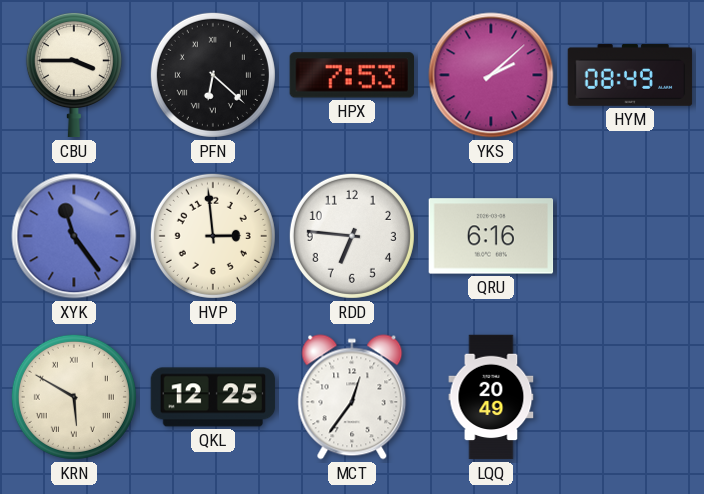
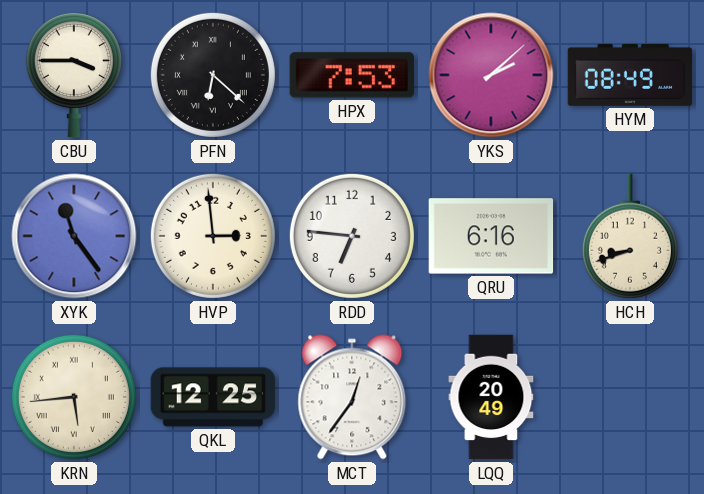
HCH: none -> 8:42 (630, 236)
KRN: 5:50 -> 5:44 (74, 397)
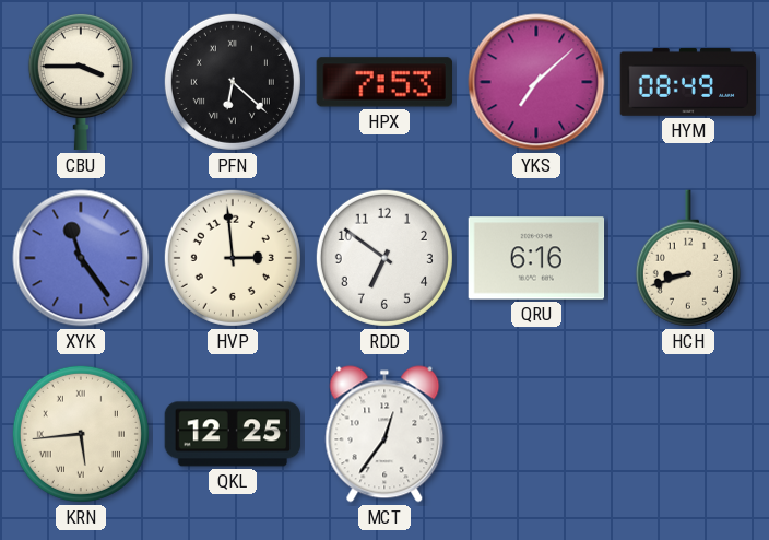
YKS: 2:08 -> 7:08 (536, 82)
RDD: 6:46 -> 6:51 (384, 258)
LQQ: 20:49 -> none (491, 397)
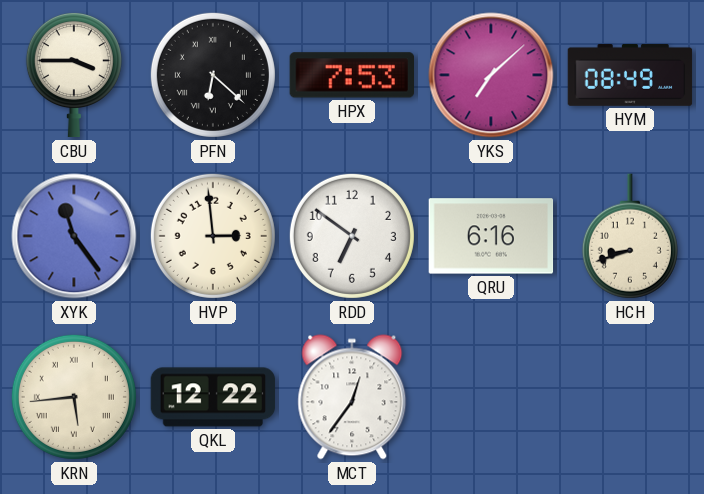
QKL: 12:25 -> 12:22 (213, 397)
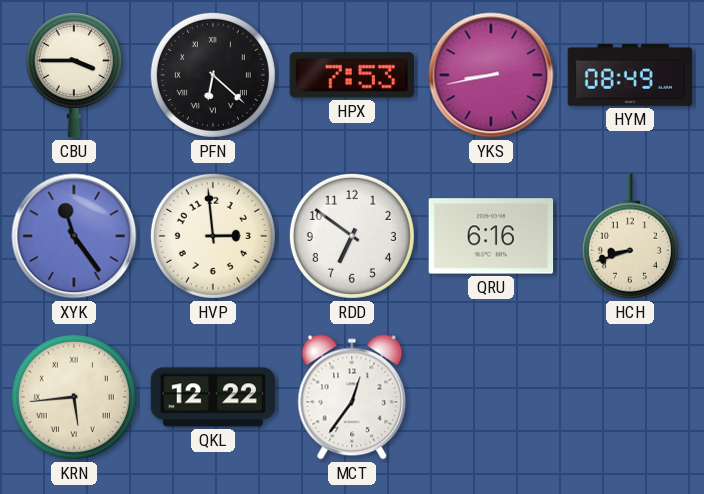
YKS: 7:08 -> 8:43 (491, 75)
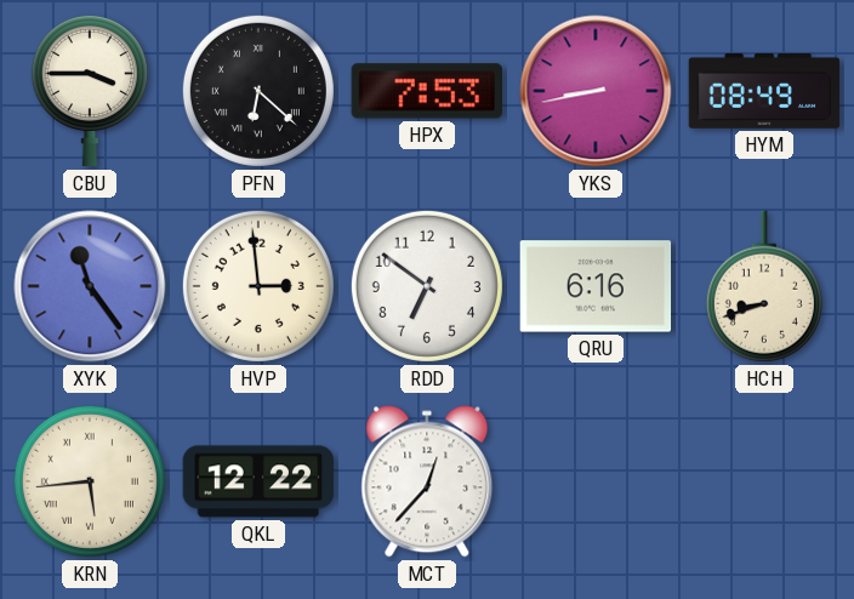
MCT: 12:36 -> 12:37 (427, 481)
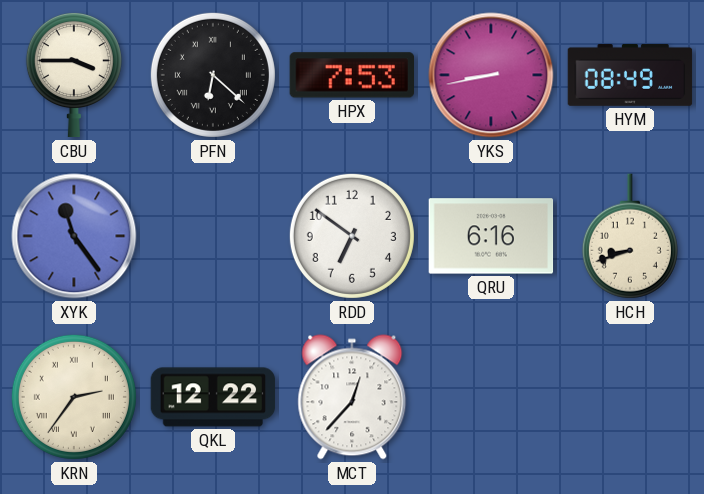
HVP: 2:59 -> none (258, 286)
KRN: 5:44 -> 2:36 (74, 397)
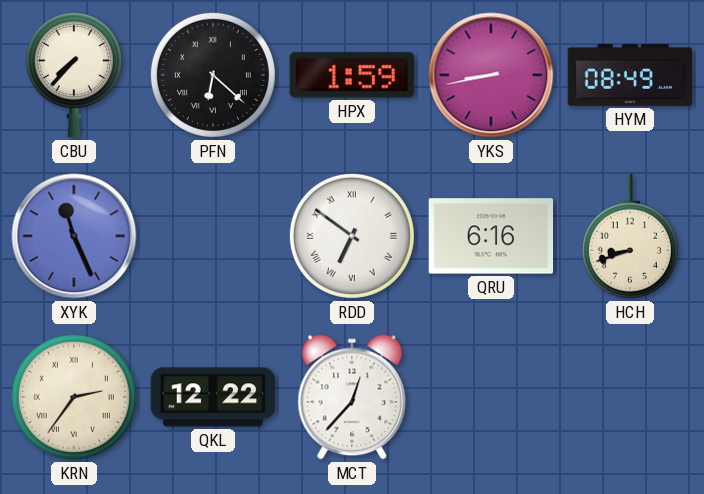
CBU: 3:45 -> 7:37 (74, 75)
HPX: 7:53 -> 1:59 (351, 75)
XYK: 11:24 -> 11:26 (74, 236)
RDD numerals: Arabic -> Roman (352, 236)
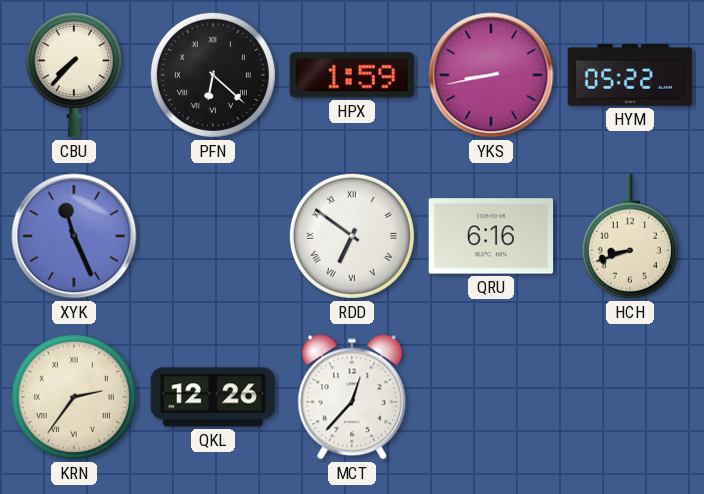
HYM: 08:49 -> 05:22 (630, 75)
QKL: 12:22 -> 12:26 (213, 397)
